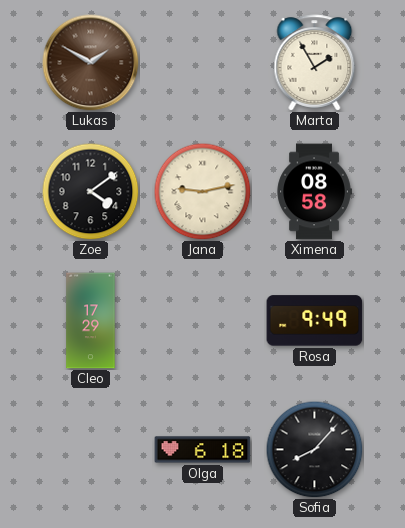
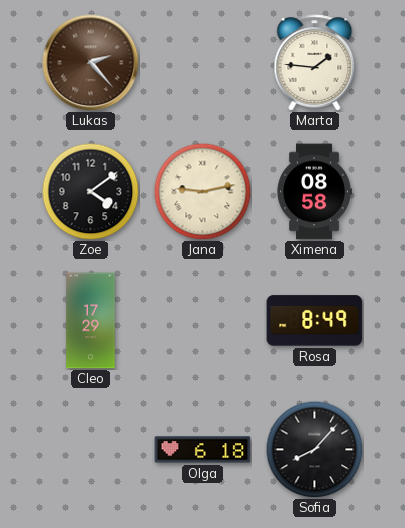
Lukas: 1:50 -> 2:23 (91, 63)
Marta: 1:55 -> 1:46 (315, 63)
Rosa: 9:49 -> 8:49 (315, 321)
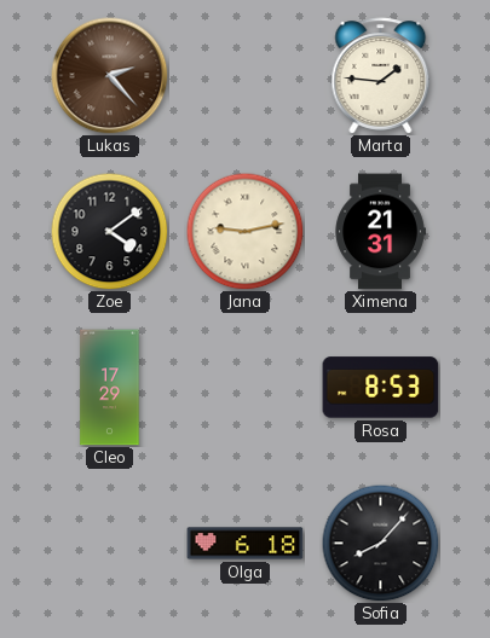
Ximena: 08:58 -> 21:31 (380, 232)
Rosa: 8:49 -> 8:53 (381, 388)
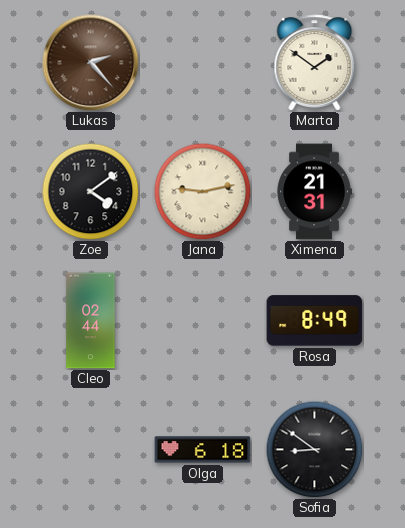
Marta: 1:46 -> 1:51 (315, 63)
Cleo: 17:29 -> 02:44 (91, 321)
Rosa: 8:53 -> 8:49 (315, 321)
Sofia: 8:07 -> 8:51 (314, 449)
